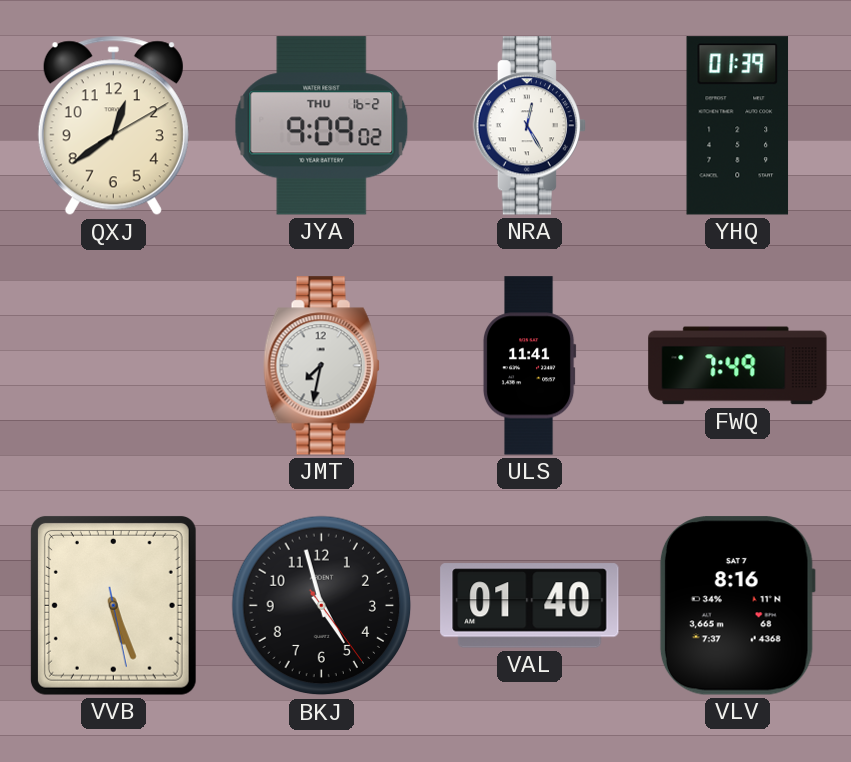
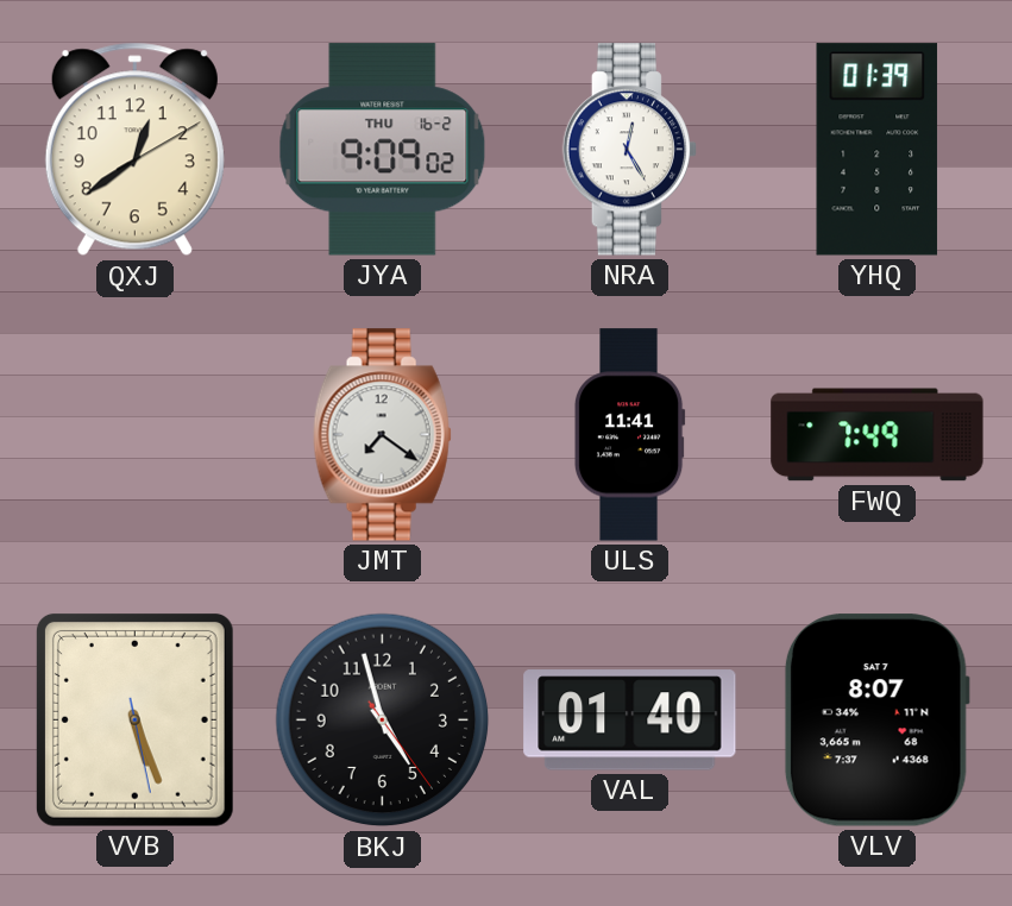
JMT: 7:32 -> 7:21 (382, 435)
VLV: 8:16 -> 8:07 (876, 721)
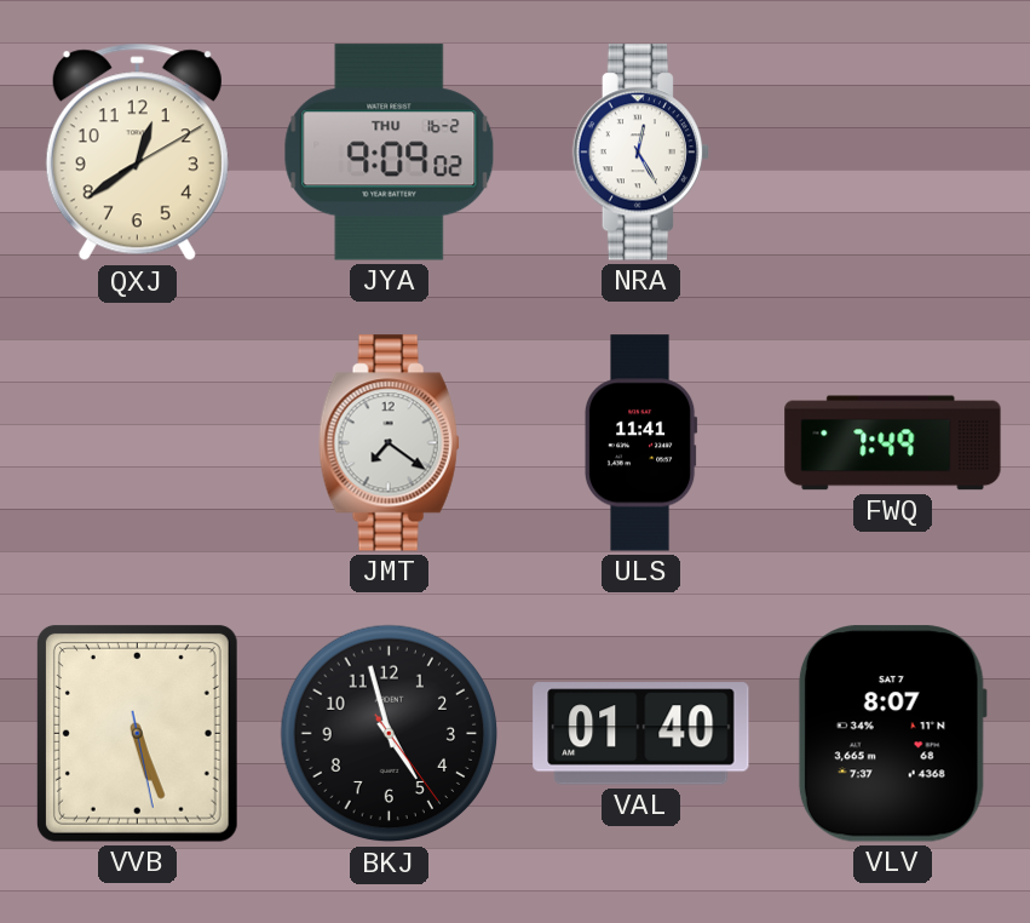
YHQ: 01:39 -> none (878, 150)
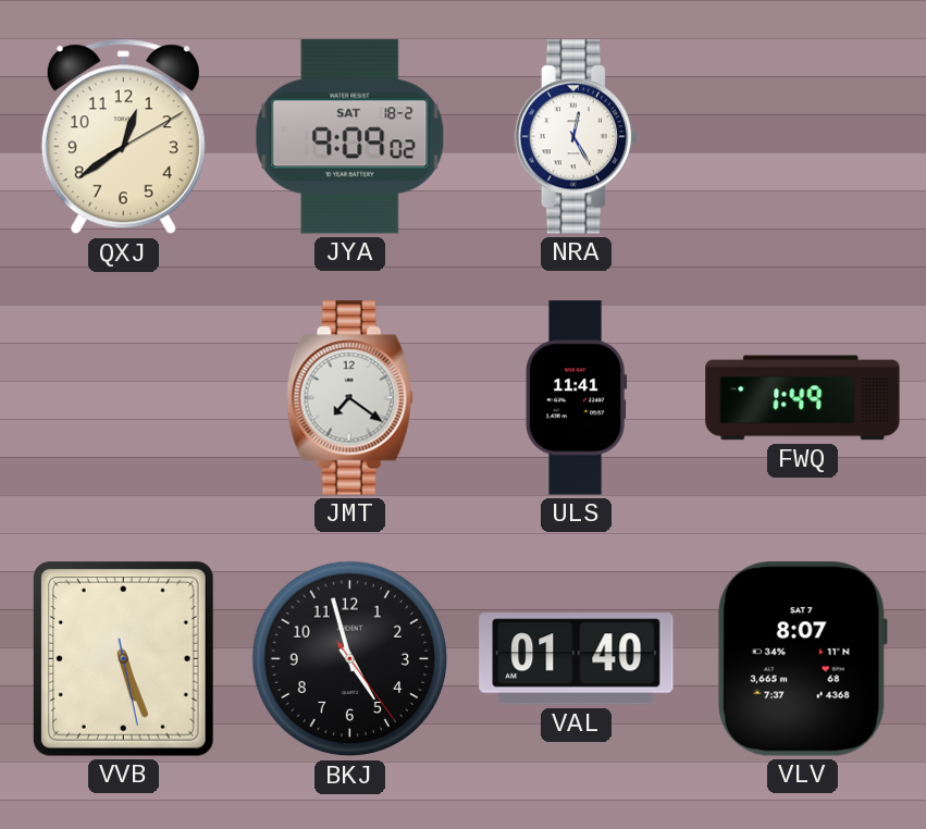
JYA date: THU 16-2 -> SAT 18-2 (350, 137)
FWQ: 7:49 -> 1:49 (803, 398)
